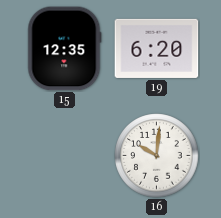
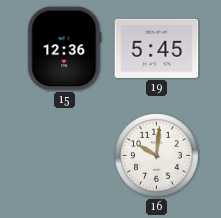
15: 12:35 -> 12:36 (65, 49)
19: 6:20 -> 5:45 (157, 48)
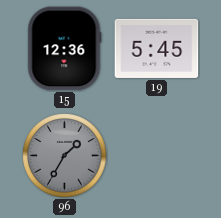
96: none -> 1:35 (65, 156)
16: 10:01 -> none (157, 156)
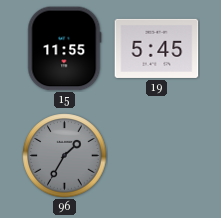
15: 12:36 -> 11:55 (65, 49)
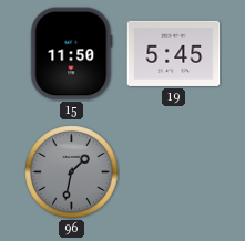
15: 11:55 -> 11:50 (72, 54)
96: 1:35 -> 1:32 (72, 172)
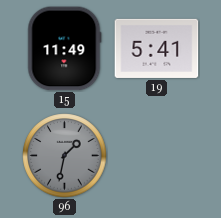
15: 11:50 -> 11:49 (65, 49)
19: 5:45 -> 5:41 (157, 48)
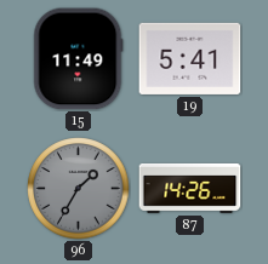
96: 1:32 -> 1:35 (79, 189)
87: none -> 14:26 (190, 188)
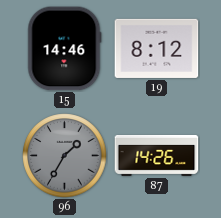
15: 11:49 -> 14:46 (65, 49)
19: 5:41 -> 8:12 (157, 48)
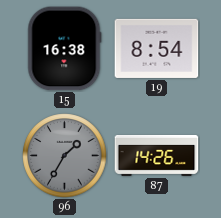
15: 14:46 -> 16:38 (65, 49)
19: 8:12 -> 8:54 (157, 48)
